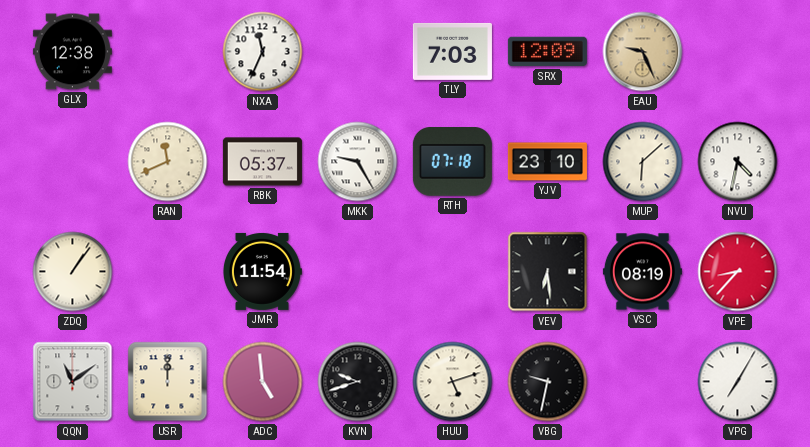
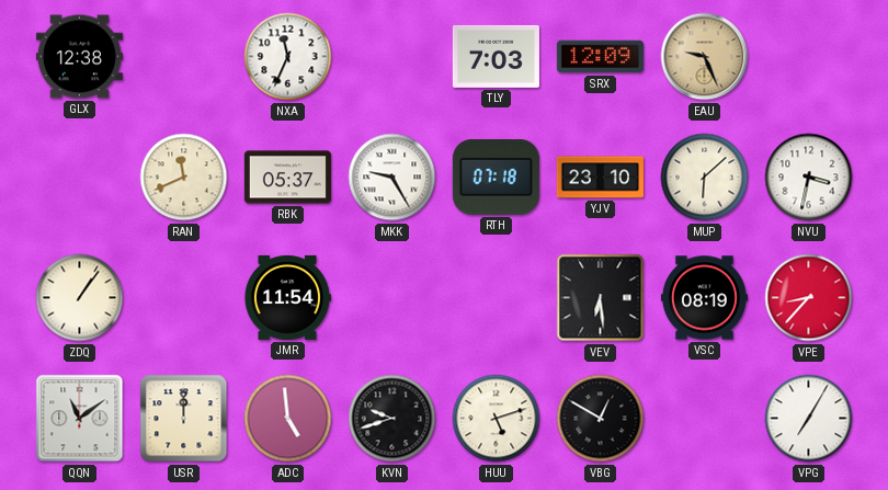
NVU: 4:32 -> 3:32 (809, 178)
VBG: 9:32 -> 12:50 (601, 419)
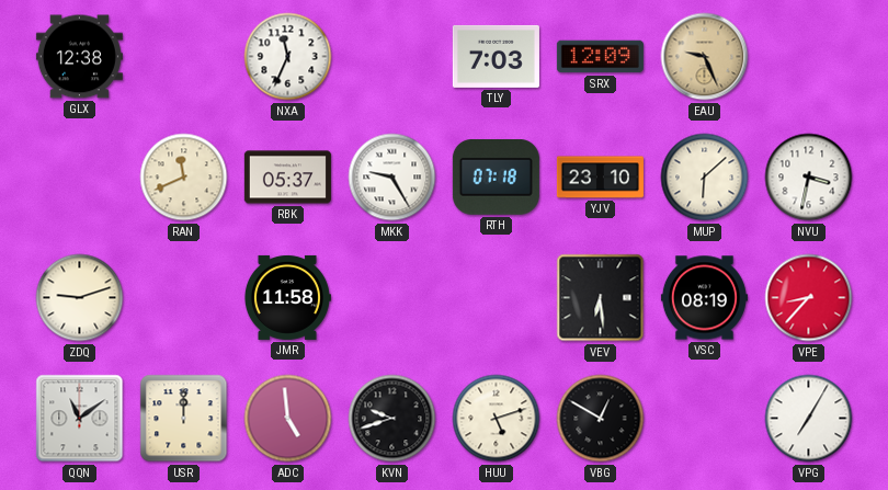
ZDQ: 1:06 -> 9:12 (80, 298)
JMR: 11:54 -> 11:58 (287, 297)
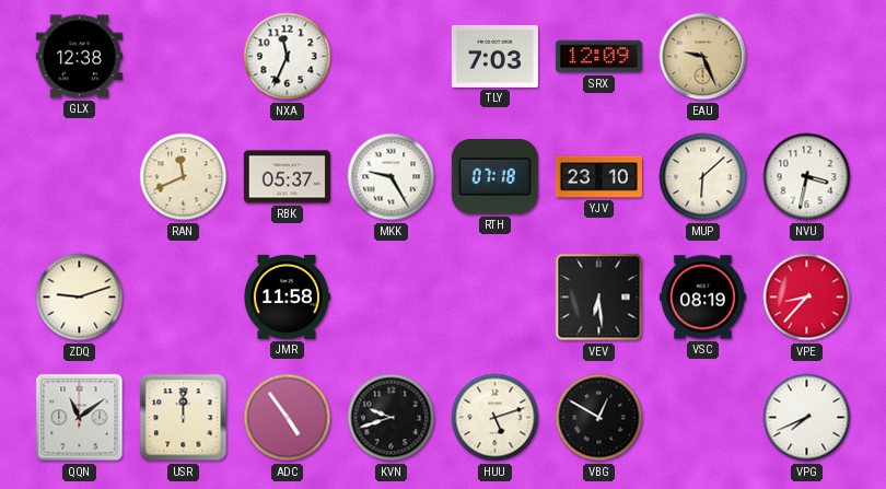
ADC: 4:59 -> 4:54 (288, 418)
VPG: 7:05 -> 7:41 (807, 418)
